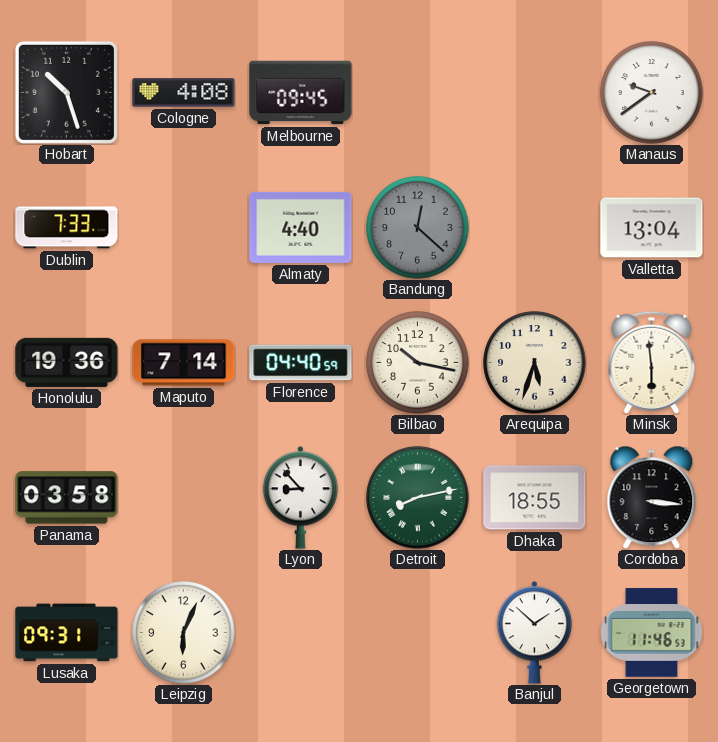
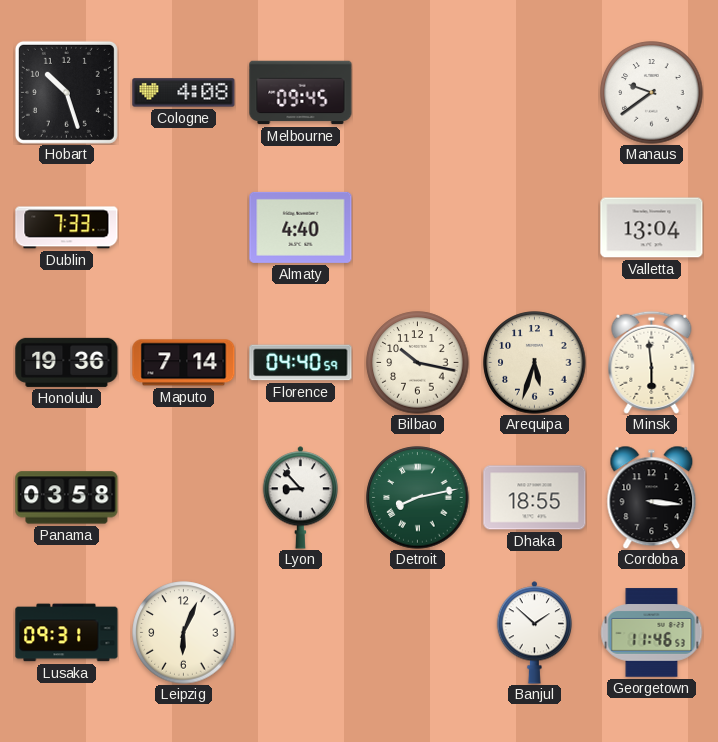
Bandung: 12:22 -> none (418, 228)
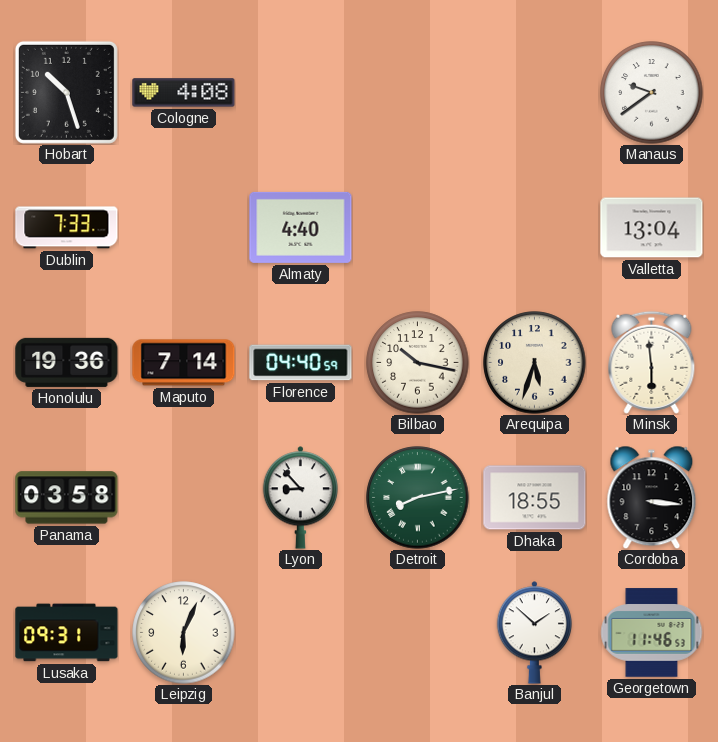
Melbourne: 09:45 -> none (301, 93)
